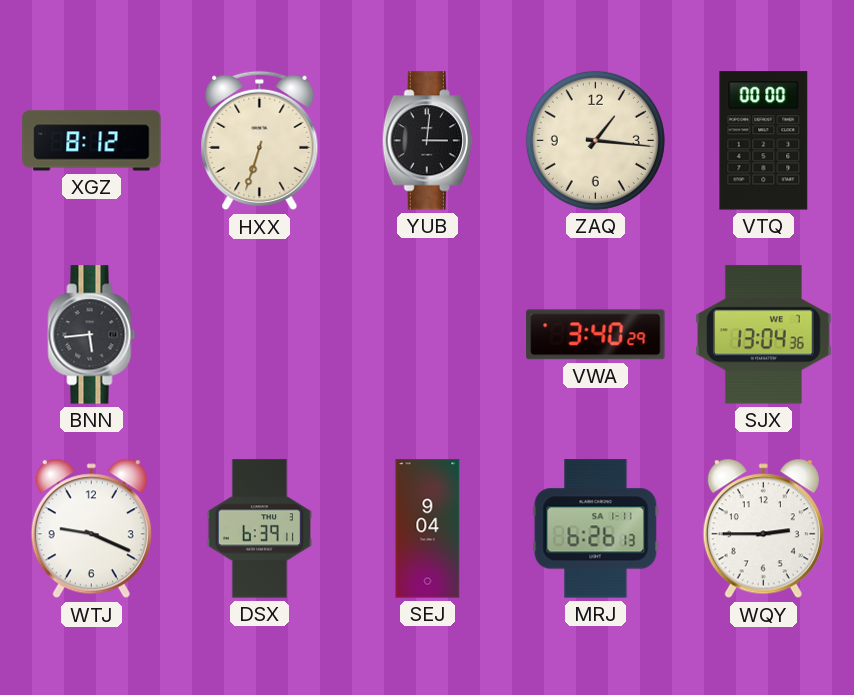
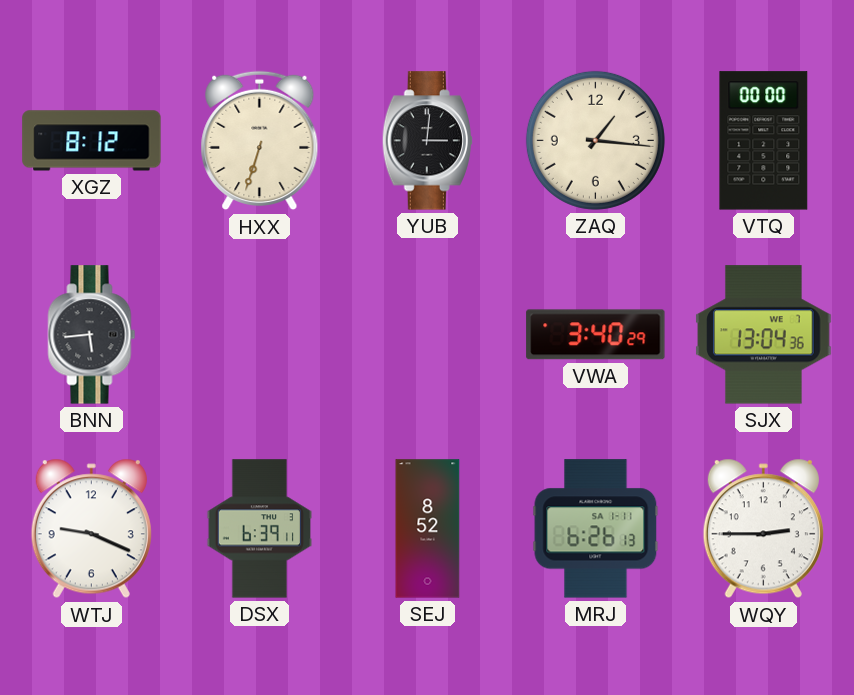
SEJ: 9:04 -> 8:52 (428, 529)
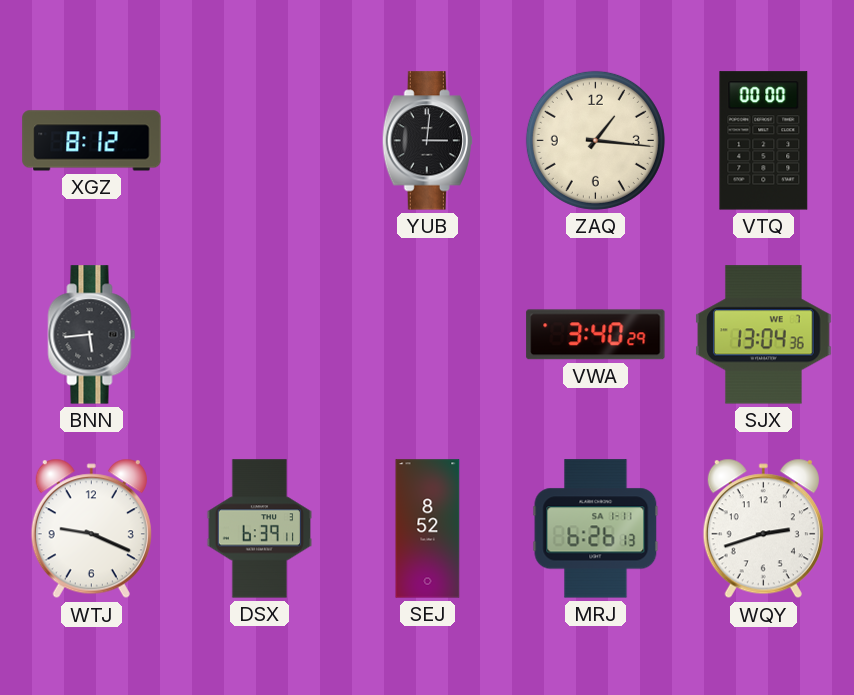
HXX: 6:33 -> none (260, 141)
WQY: 2:45 -> 2:42 (763, 529)
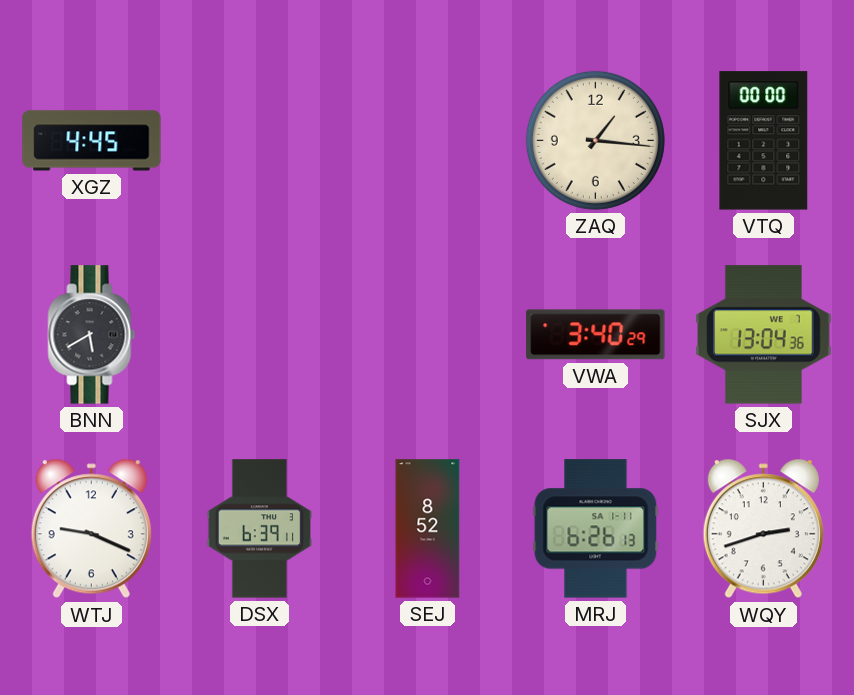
XGZ: 8:12 -> 4:45 (92, 141)
YUB: 3:01 -> none (427, 141)
BNN: 5:44 -> 5:40 (92, 335)
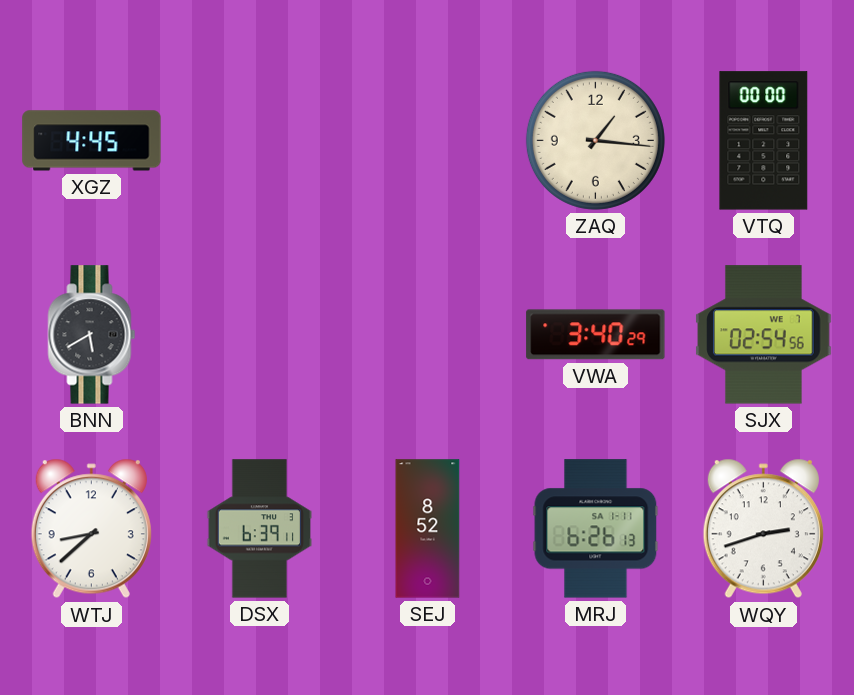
SJX: 13:04 -> 02:54 (764, 335)
WTJ: 9:19 -> 8:38 (91, 529)
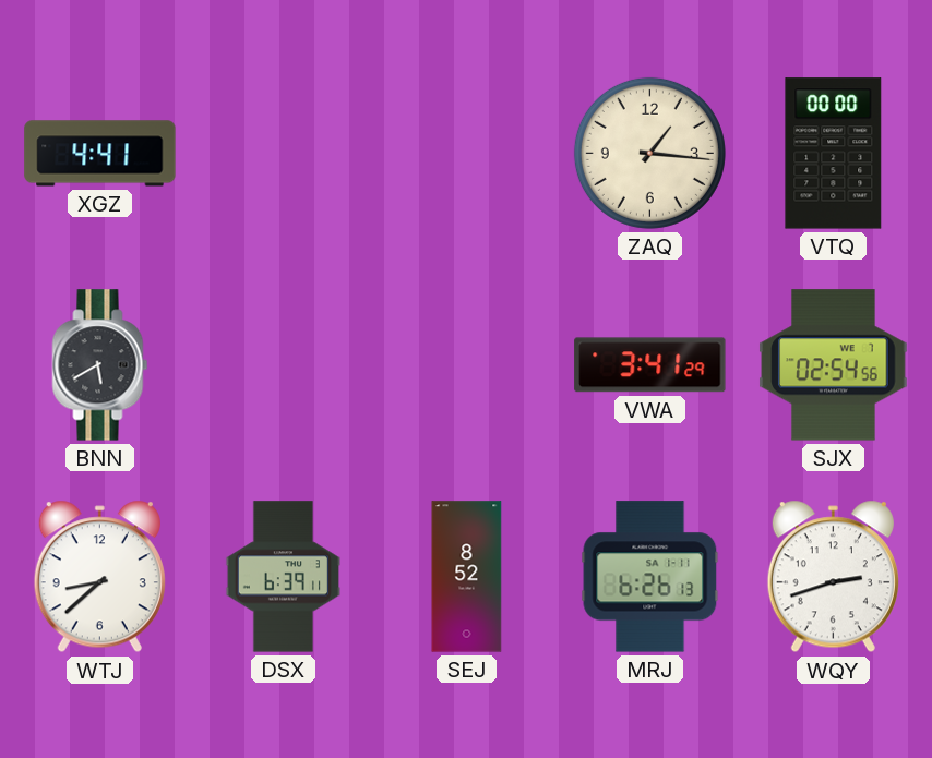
XGZ: 4:45 -> 4:41 (100, 154)
VWA: 3:40 -> 3:41 (650, 365)
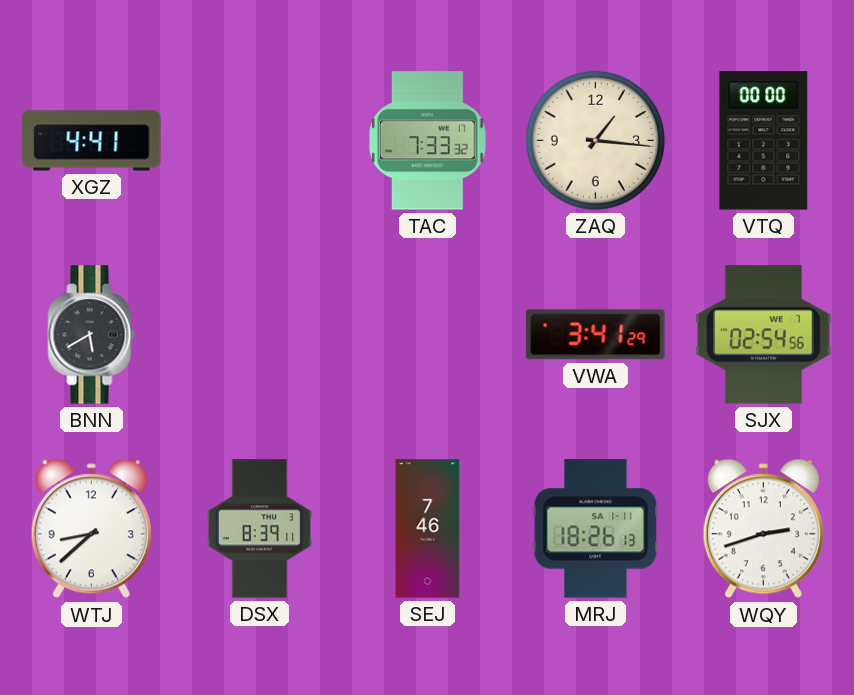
TAC: none -> 7:33 (428, 141)
DSX: 6:39 -> 8:39 (259, 529)
SEJ: 8:52 -> 7:46 (428, 529)
MRJ: 6:26 -> 18:26 (596, 529)
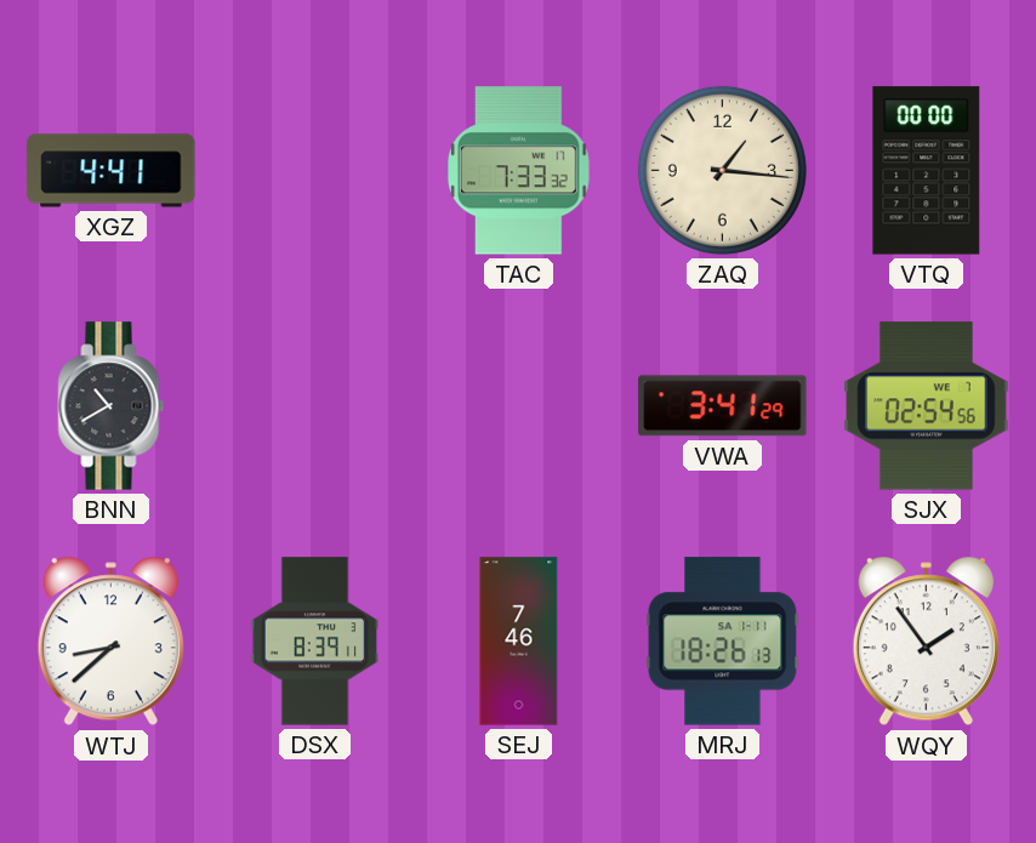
BNN: 5:40 -> 10:40 (112, 406)
WQY: 2:42 -> 1:54 (926, 642)
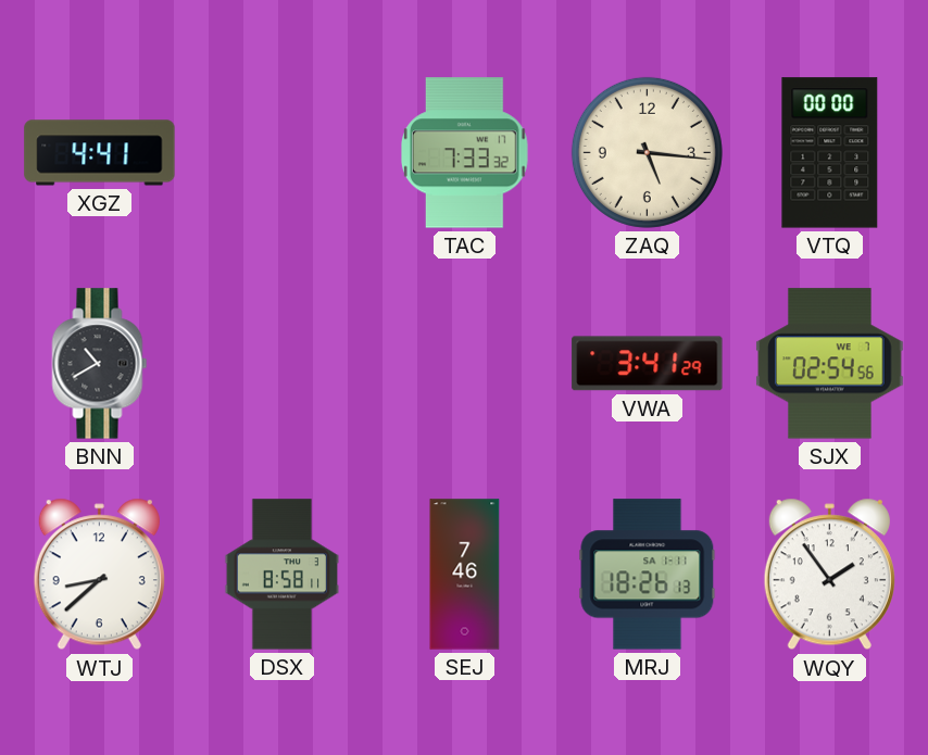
ZAQ: 1:16 -> 5:16 (647, 152)
DSX: 8:39 -> 8:58 (281, 575)
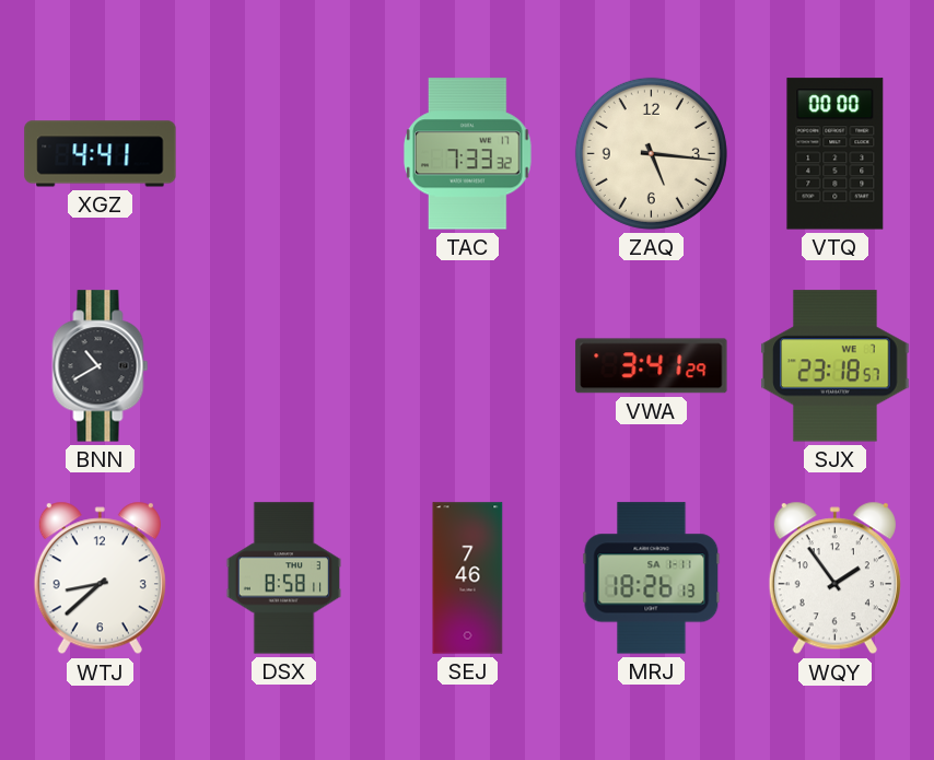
SJX: 02:54 -> 23:18 (836, 366)
